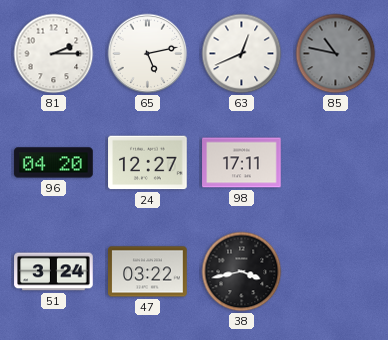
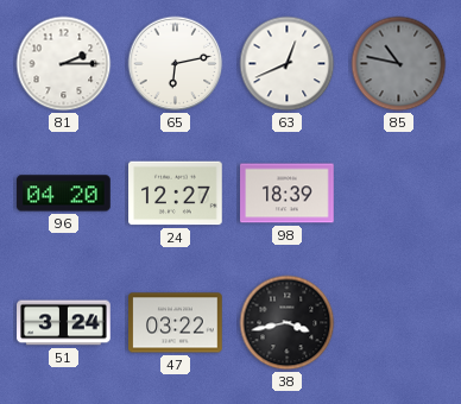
65: 5:13 -> 6:13 (176, 64)
98: 17:11 -> 18:39 (288, 194)
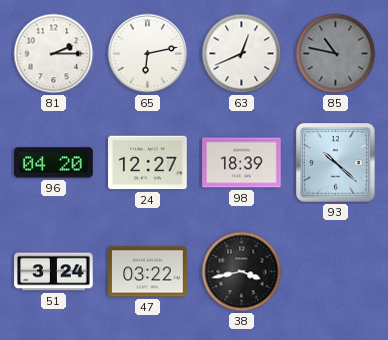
93: none -> 10:22 (336, 163)
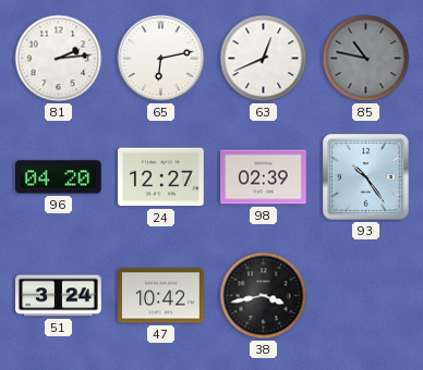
81: 2:15 -> 2:14 (59, 59)
98: 18:39 -> 02:39 (264, 177)
93: 10:22 -> 10:24 (366, 177)
47: 03:22 -> 10:42 (161, 296)
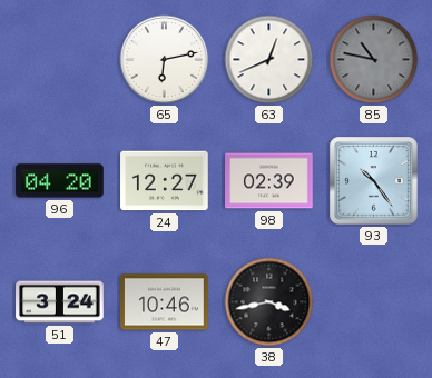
81: 2:14 -> none (59, 59)
47: 10:42 -> 10:46 (165, 302)
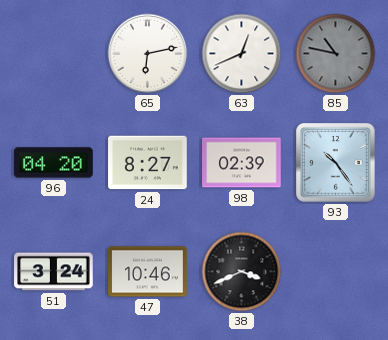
24: 12:27 -> 8:27 (148, 163)
38: 3:43 -> 3:41 (242, 272)
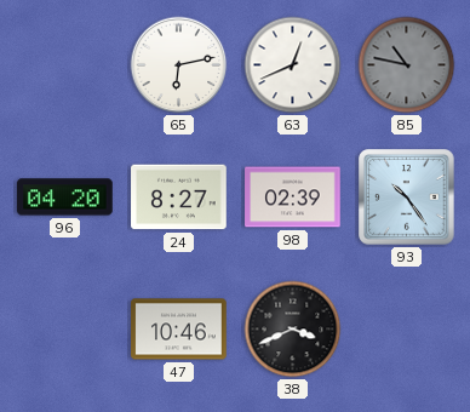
51: 3:24 -> none (54, 272)
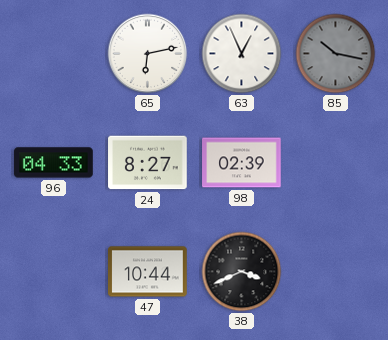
63: 12:41 -> 12:56 (242, 54)
85: 10:47 -> 10:17 (336, 54)
96: 04:20 -> 04:33 (54, 163)
93: 10:24 -> none (407, 198)
47: 10:46 -> 10:44 (148, 272)
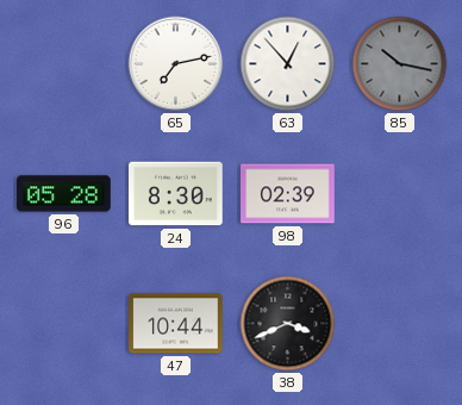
65: 6:13 -> 7:13 (176, 64)
63: 12:56 -> 12:53 (288, 64)
96: 04:33 -> 05:28 (64, 194)
24: 8:27 -> 8:30 (176, 194)
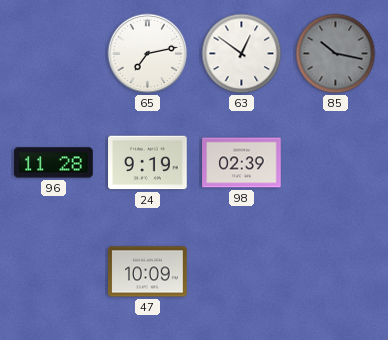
63: 12:53 -> 12:51 (242, 54)
96: 05:28 -> 11:28 (54, 163)
24: 8:30 -> 9:19 (148, 163)
47: 10:44 -> 10:09 (148, 272)
38: 3:41 -> none (288, 324)
